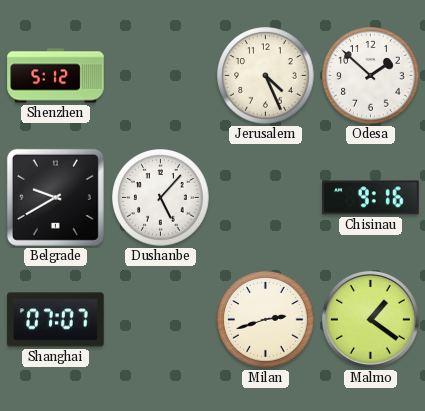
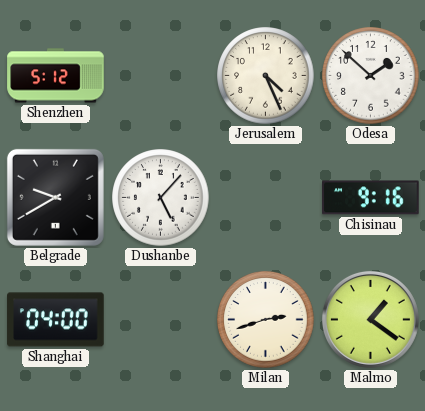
Shanghai: 07:07 -> 04:00 (56, 320)
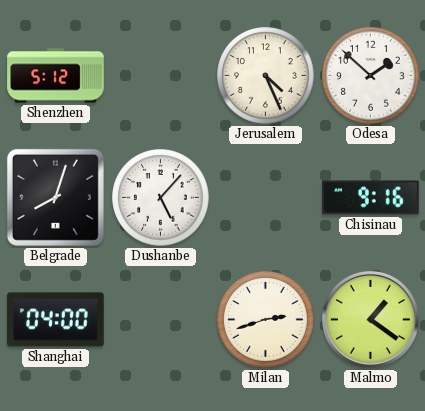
Belgrade: 9:40 -> 8:03 (55, 197)
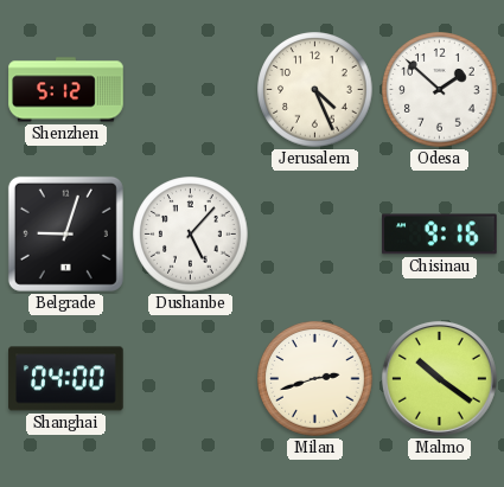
Belgrade: 8:03 -> 9:03 (65, 233)
Malmo: 1:21 -> 10:21 (439, 378)
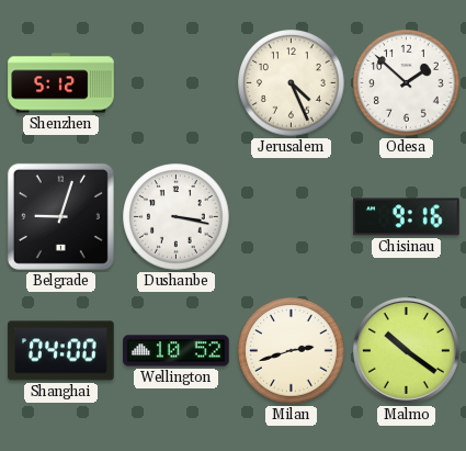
Dushanbe: 5:07 -> 3:17 (177, 217)
Wellington: none -> 10:52 (177, 351)
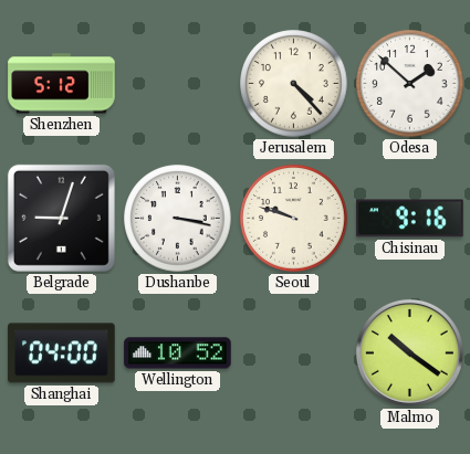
Jerusalem: 4:26 -> 4:23 (294, 84)
Seoul: none -> 9:48 (294, 219)
Milan: 2:42 -> none (292, 351)
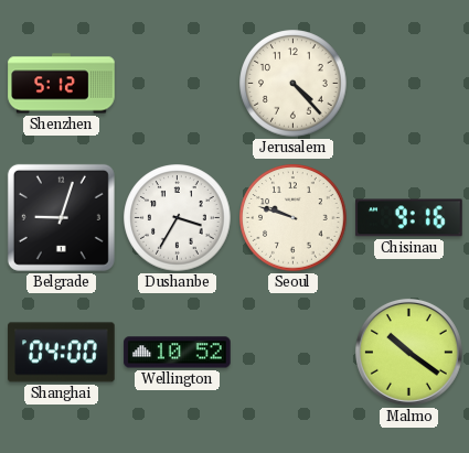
Odesa: 1:52 -> none (410, 84)
Dushanbe: 3:17 -> 3:35 (178, 218)
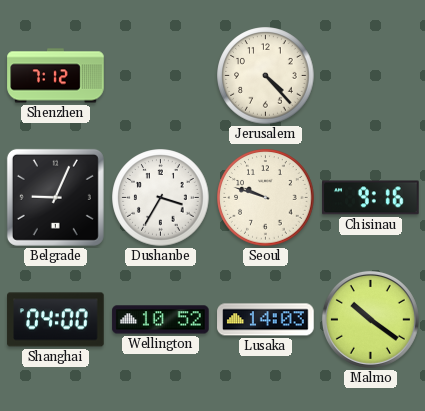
Shenzhen: 5:12 -> 7:12 (56, 76)
Belgrade: 9:03 -> 9:04 (55, 197)
Lusaka: none -> 14:03 (266, 320)
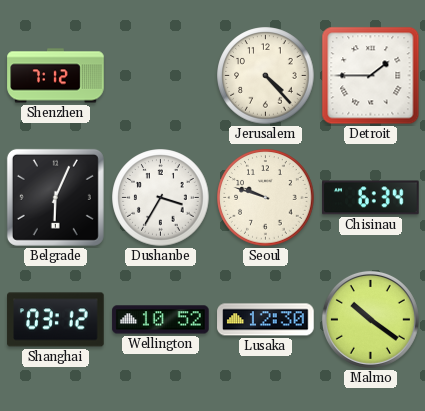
Detroit: none -> 1:45 (371, 76)
Belgrade: 9:04 -> 6:04 (55, 197)
Chisinau: 9:16 -> 6:34 (371, 198)
Shanghai: 04:00 -> 03:12 (56, 320)
Lusaka: 14:03 -> 12:30 (266, 320)
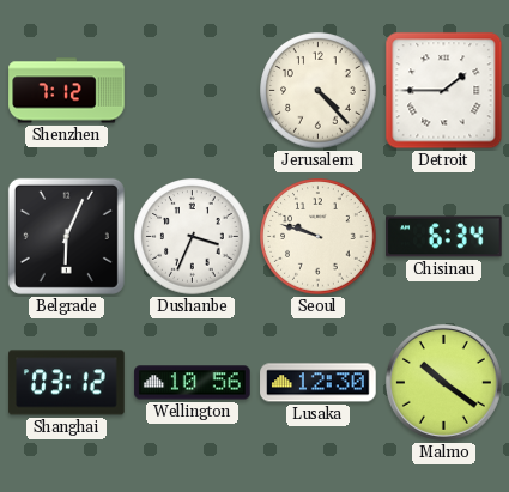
Dushanbe: 3:35 -> 3:34 (193, 237)
Wellington: 10:52 -> 10:56 (193, 383)
